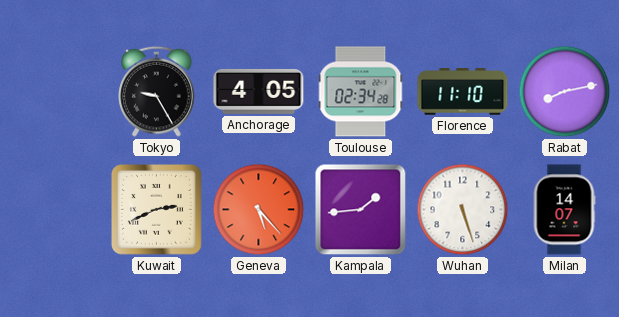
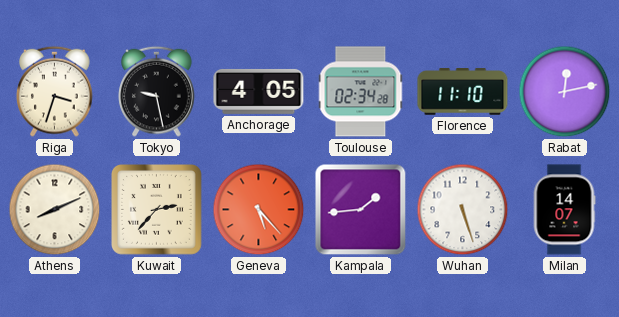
Riga: none -> 3:33 (55, 91)
Tokyo: 9:25 -> 9:28 (157, 91)
Rabat: 8:13 -> 12:13 (565, 92)
Athens: none -> 8:11 (55, 210)
Kuwait: 2:41 -> 2:37 (157, 210)
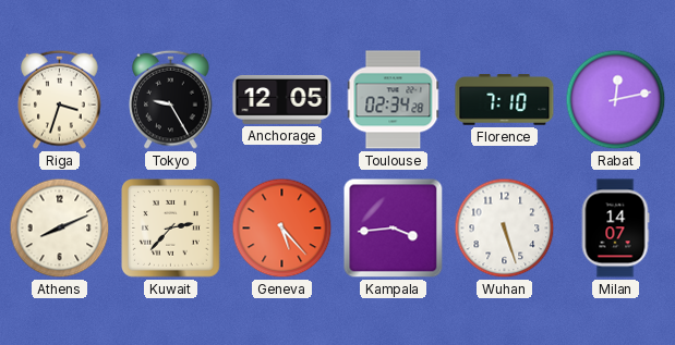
Tokyo: 9:28 -> 9:25 (171, 99)
Anchorage: 4:05 -> 12:05 (282, 99)
Florence: 11:10 -> 7:10 (505, 100)
Kampala: 1:44 -> 3:44 (394, 229)
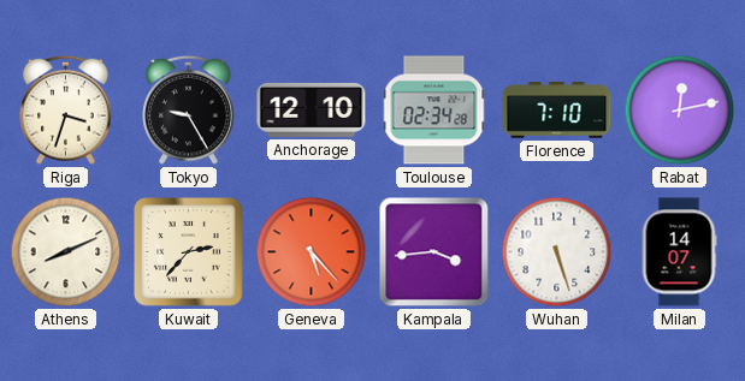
Anchorage: 12:05 -> 12:10 (312, 109)
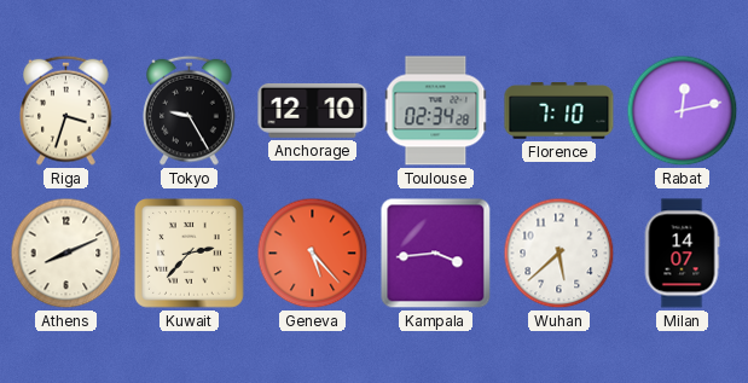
Wuhan: 5:27 -> 5:38 (559, 254)
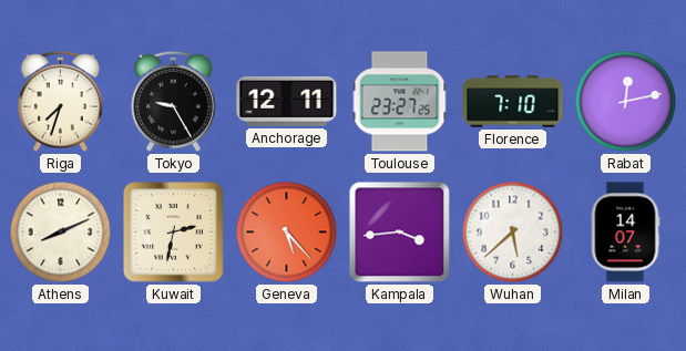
Riga: 3:33 -> 7:33 (61, 101)
Anchorage: 12:10 -> 12:11 (287, 101)
Toulouse: 02:34 -> 23:27 (400, 102)
Kuwait: 2:37 -> 2:32 (174, 233)
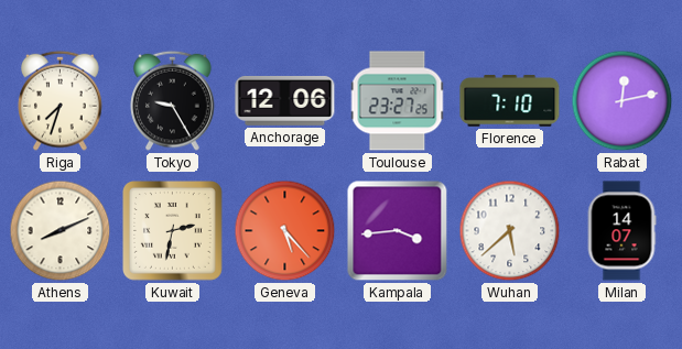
Anchorage: 12:11 -> 12:06 (285, 100)
